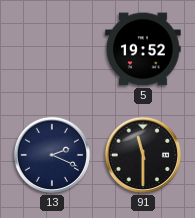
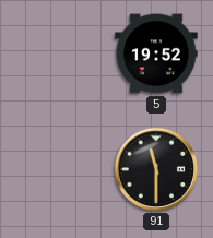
13: 2:19 -> none (52, 155)
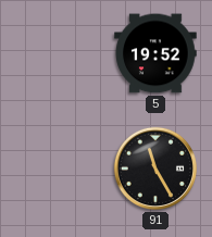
91: 11:30 -> 11:25 (155, 169)
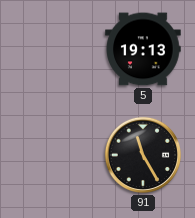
5: 19:52 -> 19:13 (143, 49)
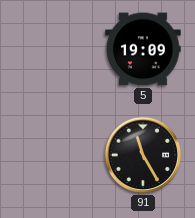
5: 19:13 -> 19:09 (143, 49)
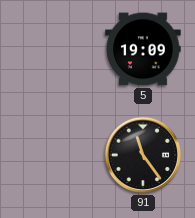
91: 11:25 -> 11:24 (143, 155)
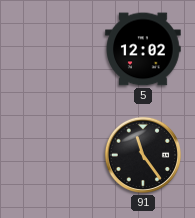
5: 19:09 -> 12:02 (143, 49)
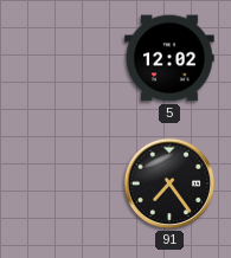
91: 11:24 -> 7:24 (169, 183)
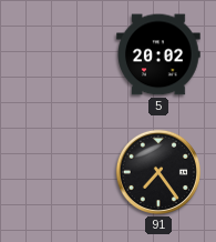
5: 12:02 -> 20:02 (158, 54)
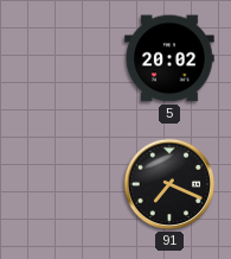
91: 7:24 -> 7:19 (169, 184)
